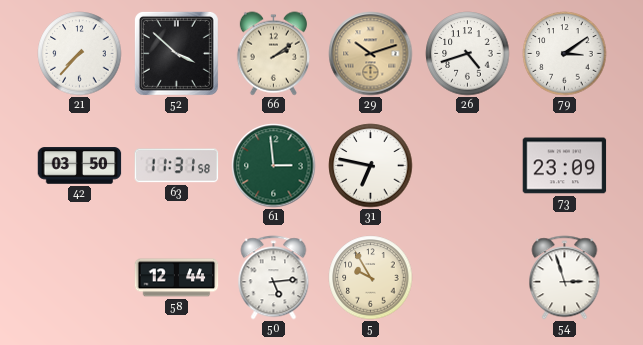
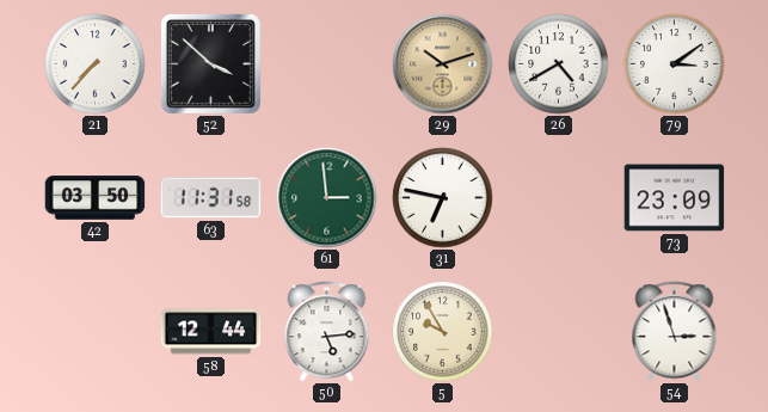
66: 2:09 -> none (273, 54)
26: 4:42 -> 4:40 (559, 64)
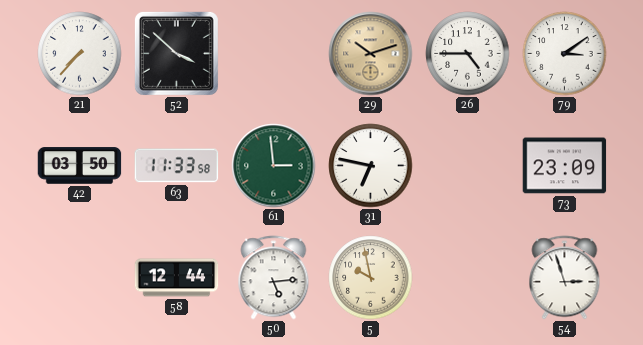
26: 4:40 -> 4:45 (468, 54)
63: 11:31 -> 11:33 (177, 166)
5: 9:55 -> 9:58 (371, 278)
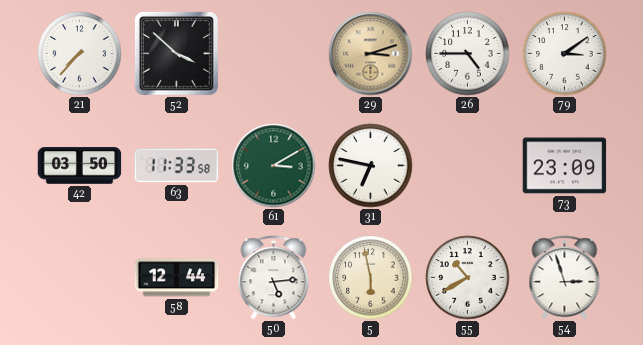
29: 10:12 -> 3:12 (371, 54)
61: 2:59 -> 3:10 (274, 166)
5: 9:58 -> 5:58 (371, 278)
55: none -> 10:40 (468, 278)
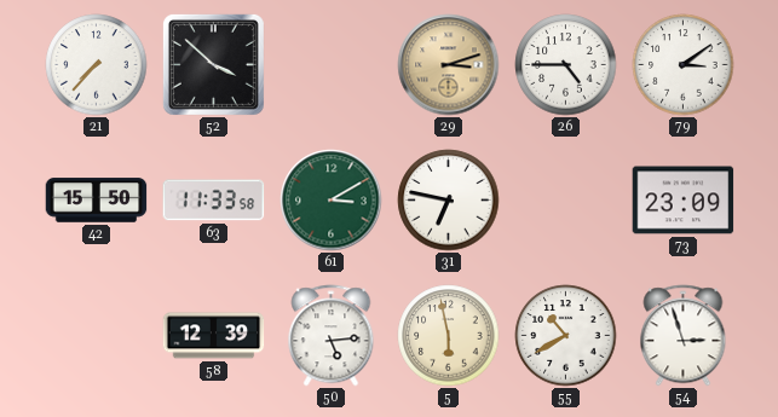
42: 03:50 -> 15:50 (97, 201)
58: 12:44 -> 12:39 (214, 336)
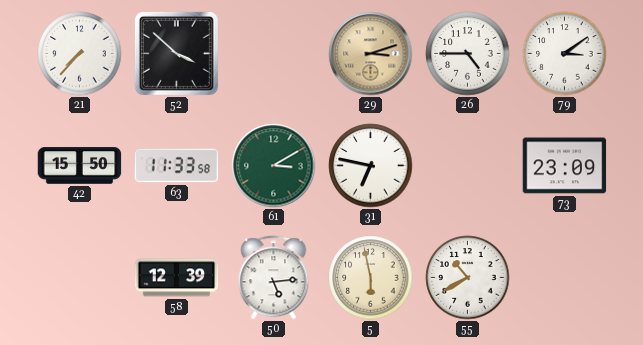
54: 2:57 -> none (684, 336)
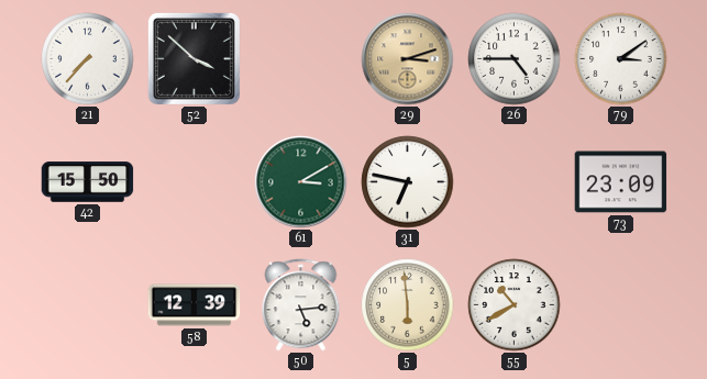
63: 11:33 -> none (177, 166)
5: 5:58 -> 5:59 (408, 305)
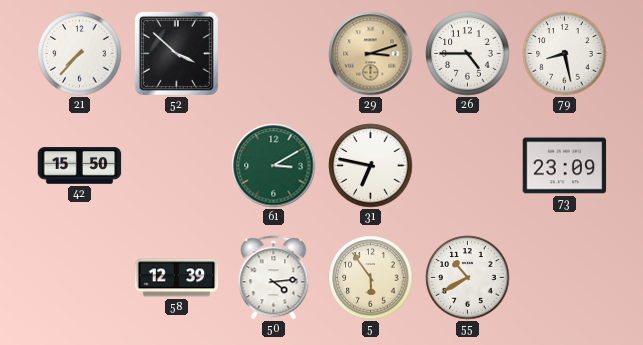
79: 3:09 -> 8:28 (565, 54)
50: 5:14 -> 4:14 (274, 278)
5: 5:59 -> 5:54 (371, 278)
